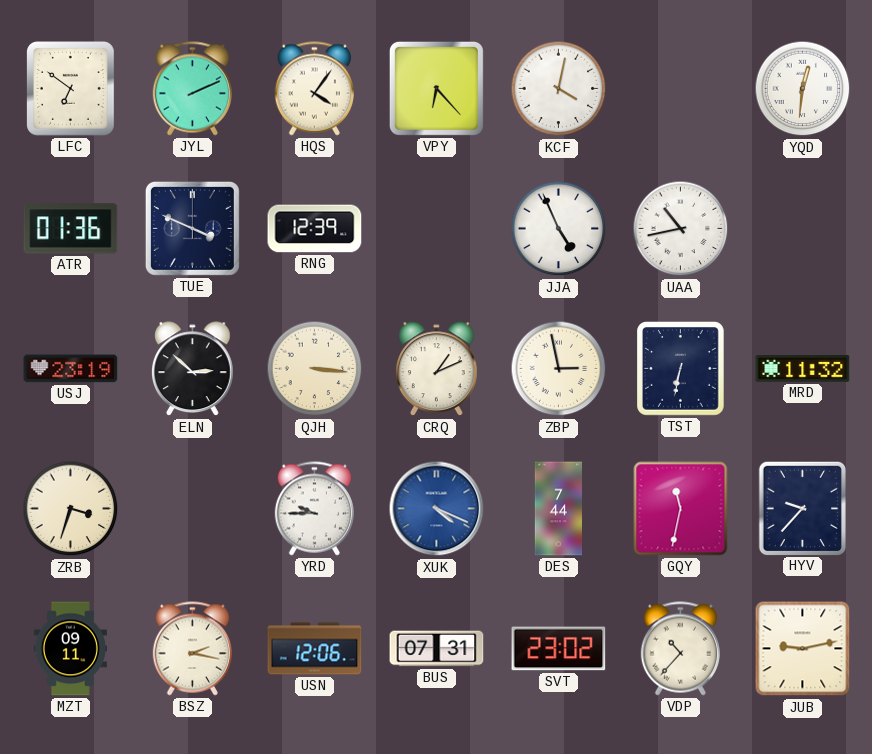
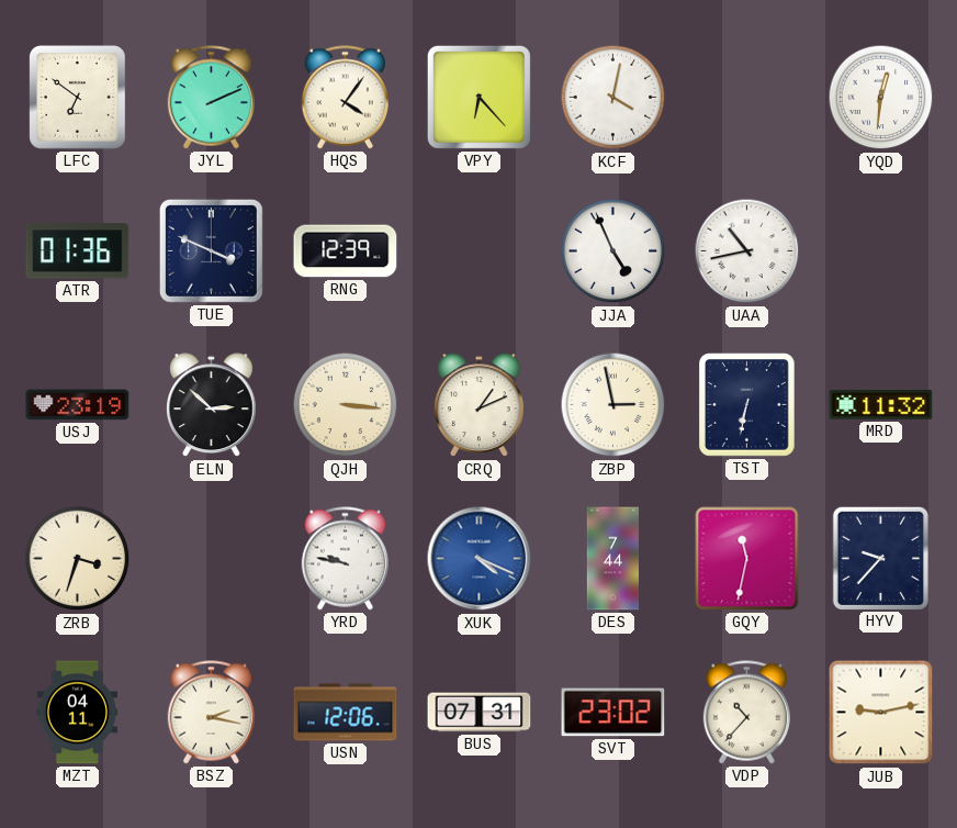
YRD: 9:45 -> 9:47 (345, 559)
MZT: 09:11 -> 04:11 (77, 713)
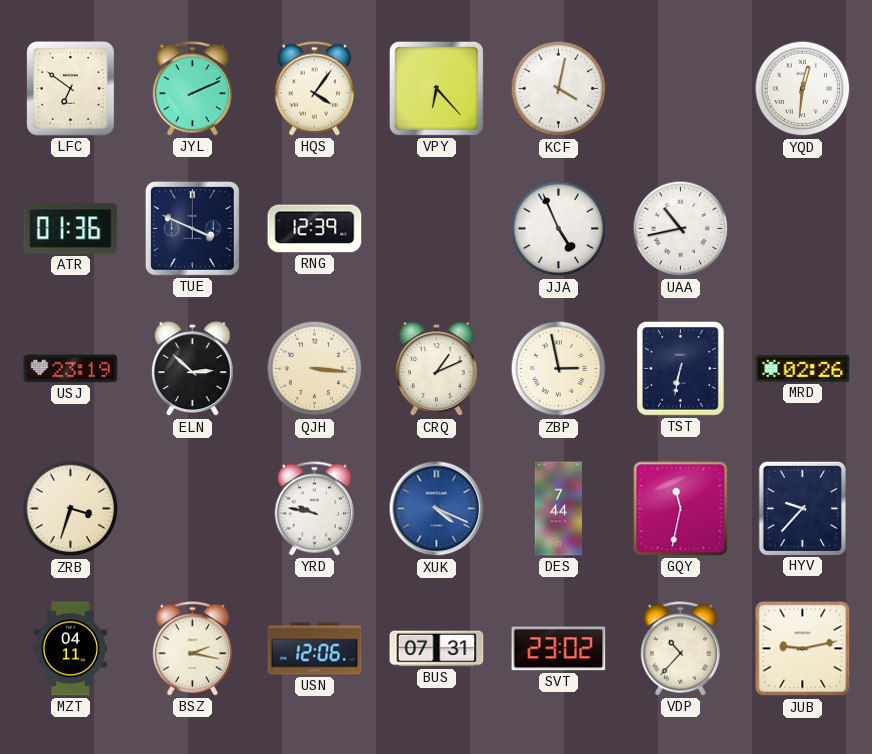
MRD: 11:32 -> 02:26 (803, 369)
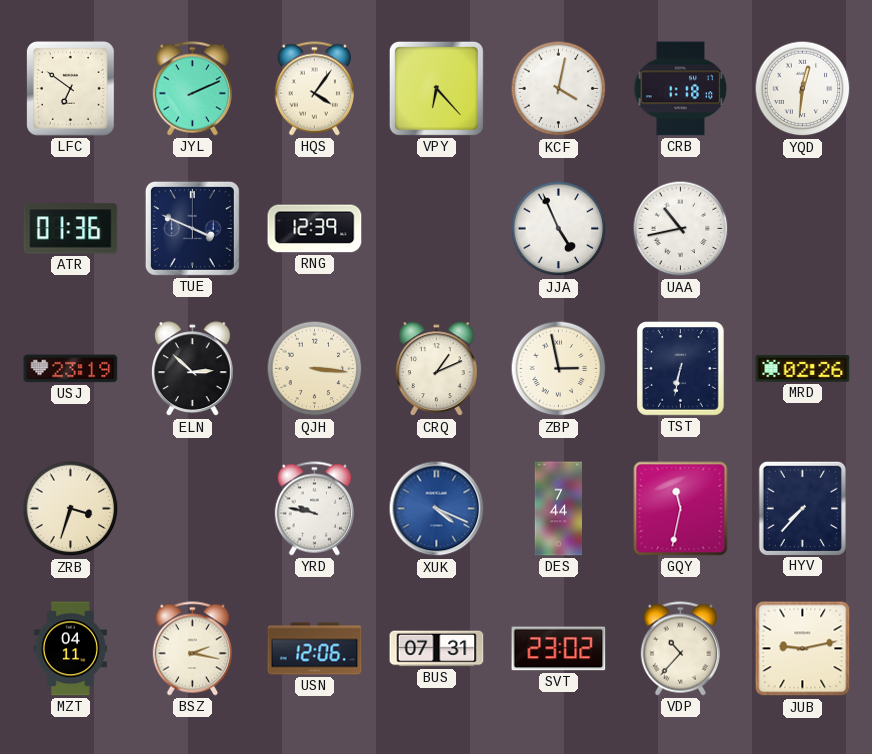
CRB: none -> 1:18 (681, 89)
HYV: 9:37 -> 7:37 (802, 508)
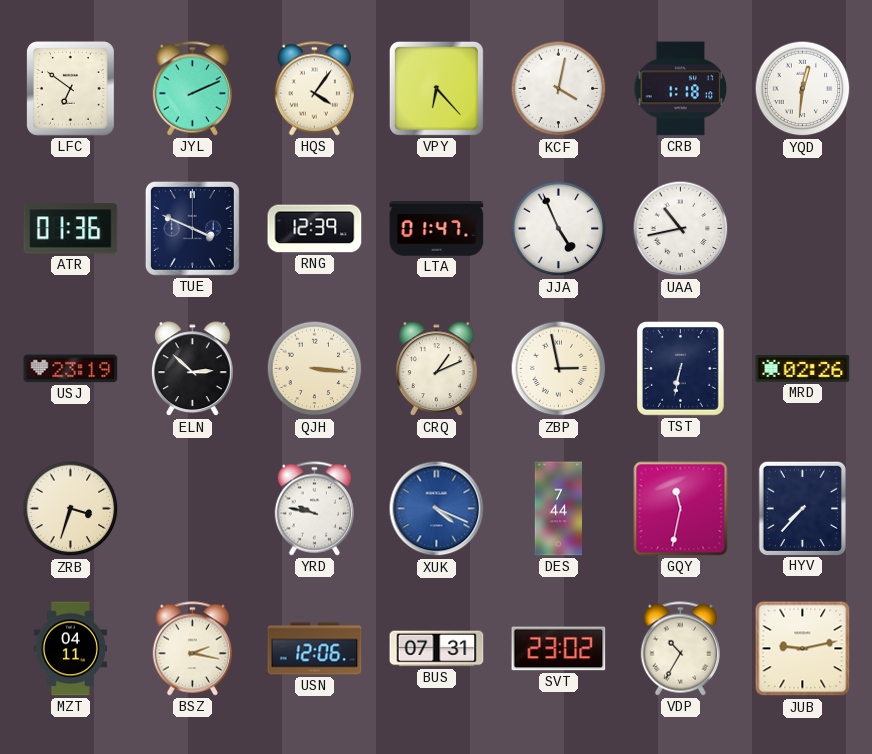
LTA: none -> 01:47 (437, 229)
VDP: 10:37 -> 10:35 (680, 649)
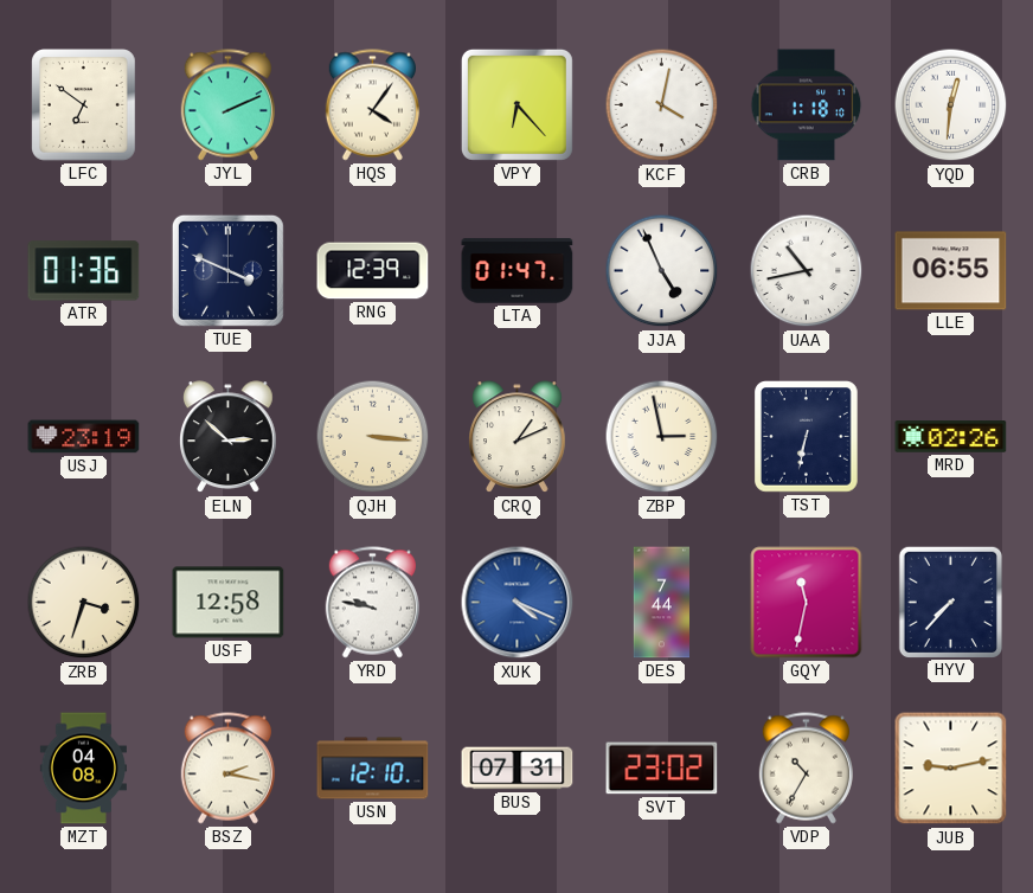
LLE: none -> 06:55 (951, 271)
USF: none -> 12:58 (229, 603)
MZT: 04:11 -> 04:08 (83, 769)
USN: 12:06 -> 12:10 (373, 769)
